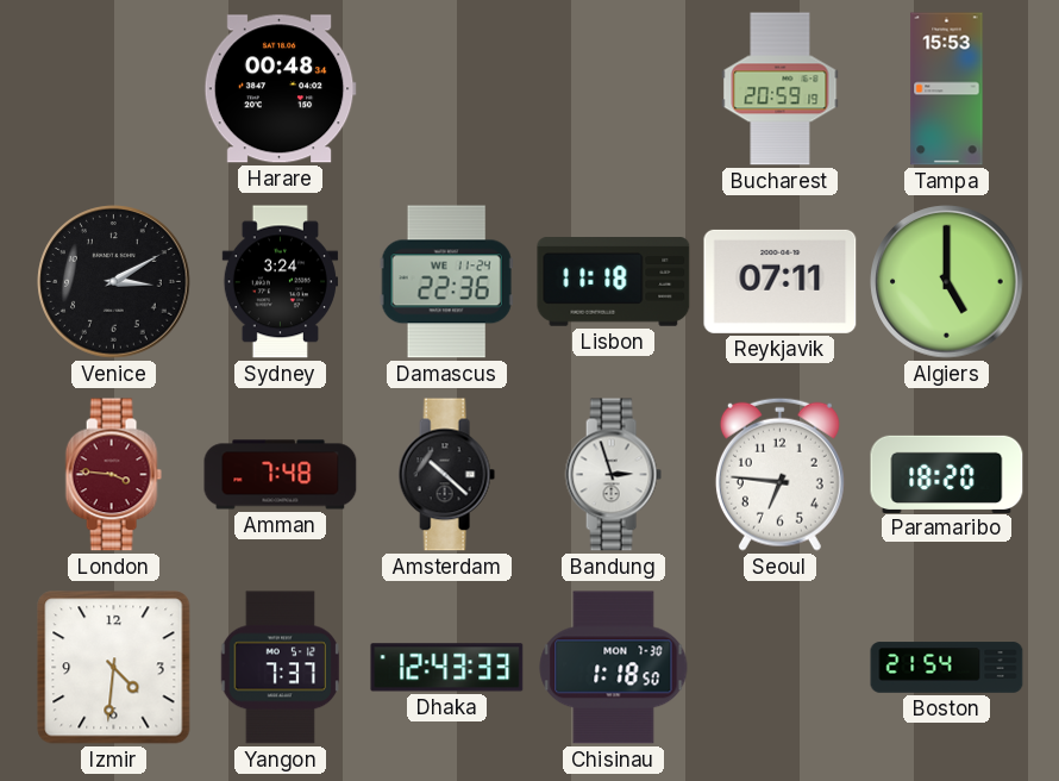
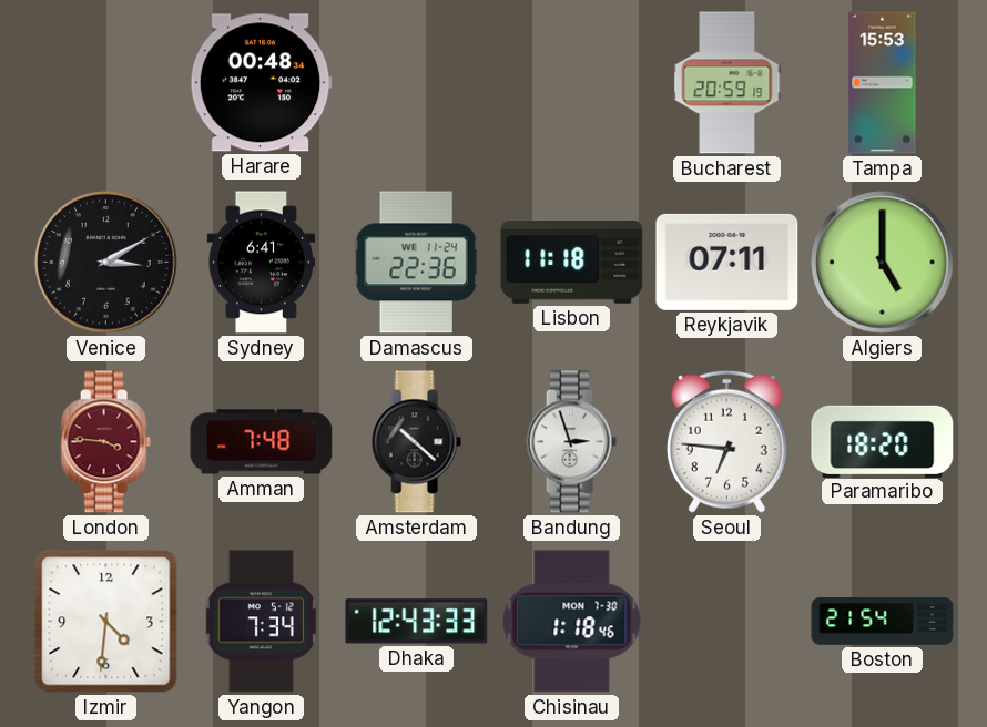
Sydney: 3:24 -> 6:41 (261, 263)
Yangon: 7:37 -> 7:34 (261, 622)
Chisinau: 1:18:50 -> 1:18:46 (572, 622)
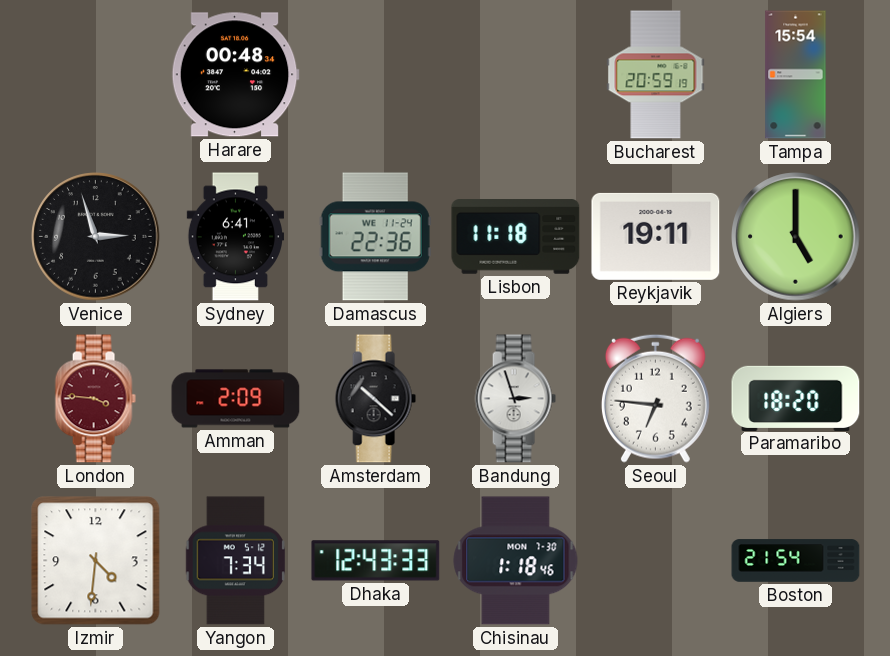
Tampa: 15:53 -> 15:54 (796, 75)
Venice: 3:10 -> 2:57 (96, 237)
Reykjavik: 07:11 -> 19:11 (656, 236)
Amman: 7:48 -> 2:09 (236, 399)
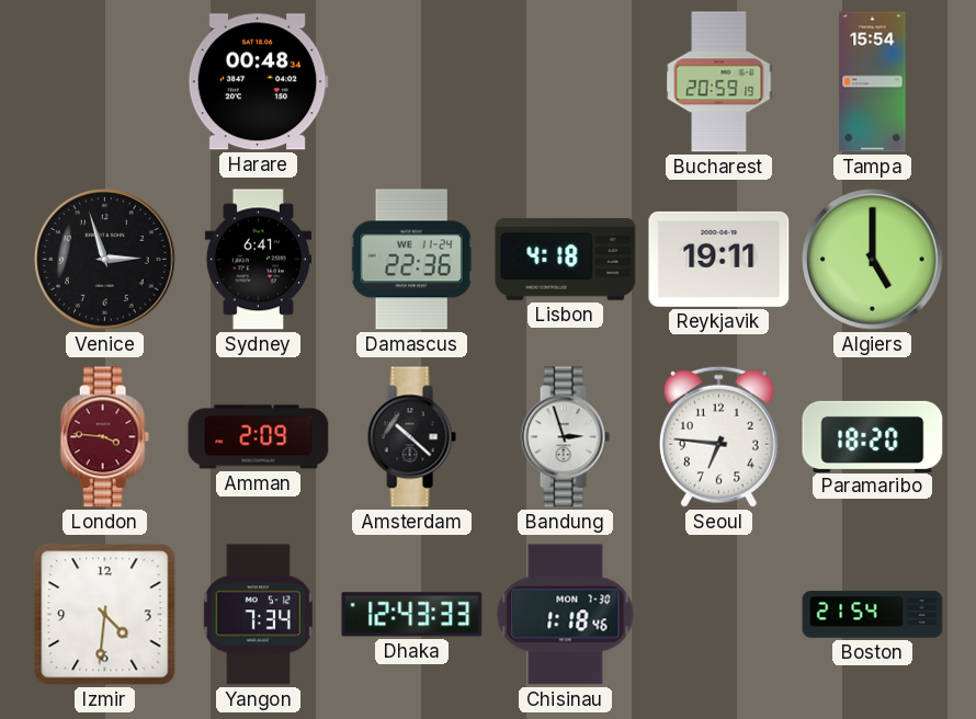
Lisbon: 11:18 -> 4:18 (566, 260)
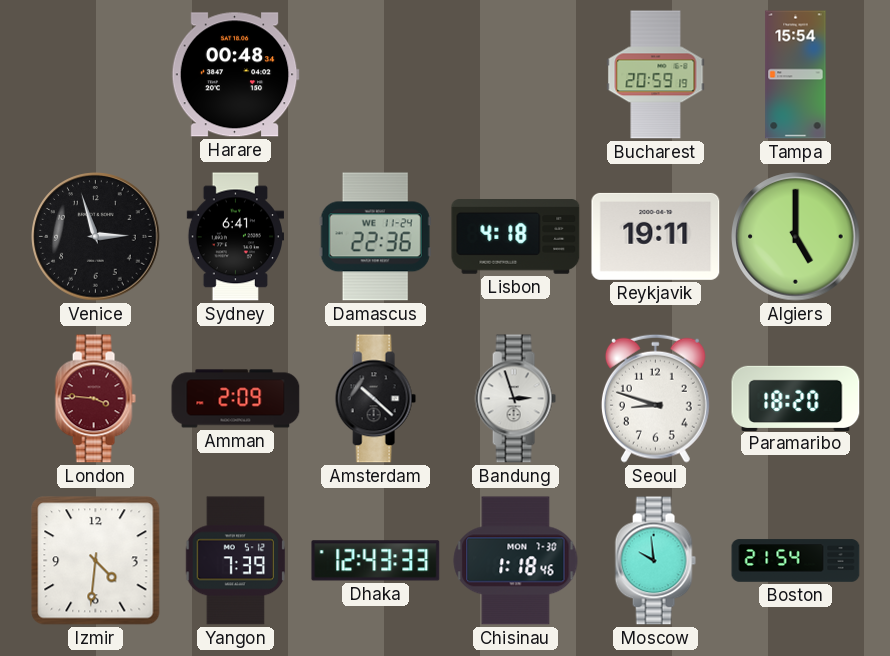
Seoul: 6:46 -> 8:48 (655, 398)
Yangon: 7:34 -> 7:39 (235, 561)
Moscow: none -> 9:59 (655, 561)
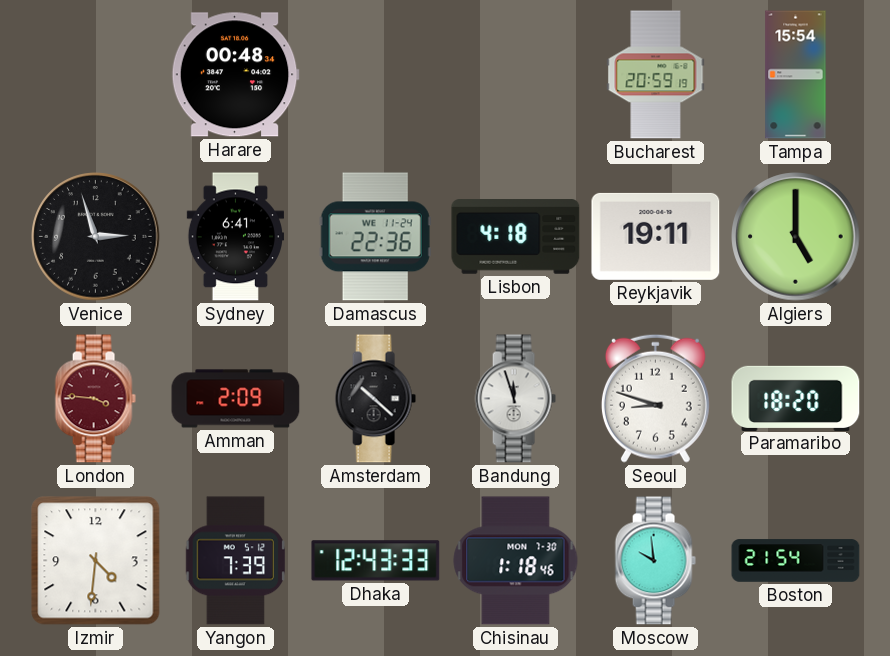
Bandung: 2:57 -> 11:57 (515, 399)
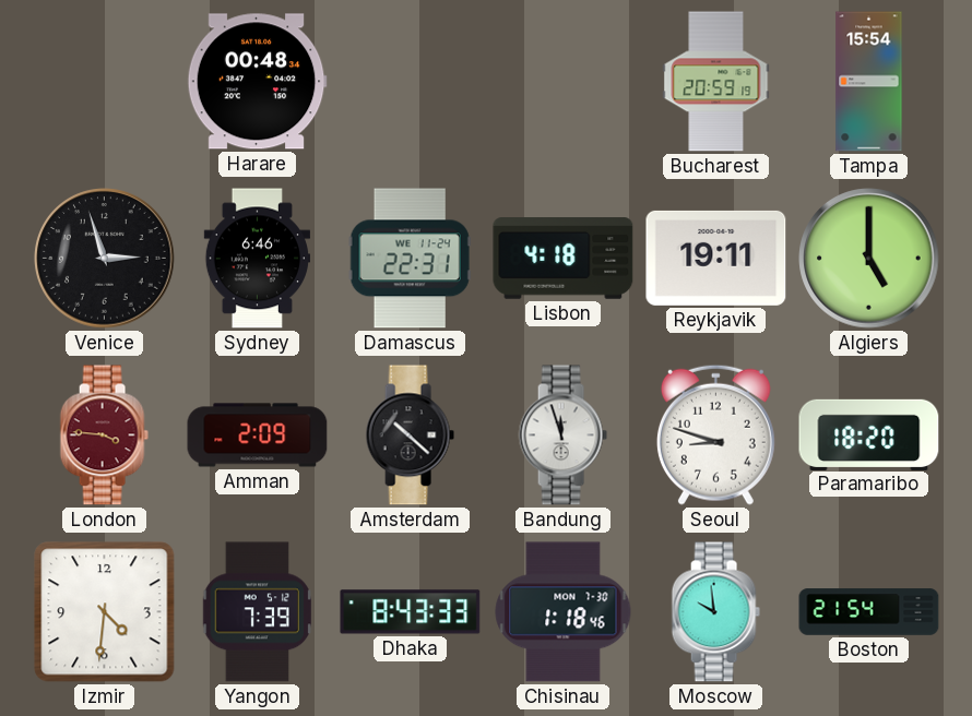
Sydney: 6:41 -> 6:46 (257, 259)
Damascus: 22:36 -> 22:31 (410, 259)
Dhaka: 12:43 -> 8:43 (411, 612)
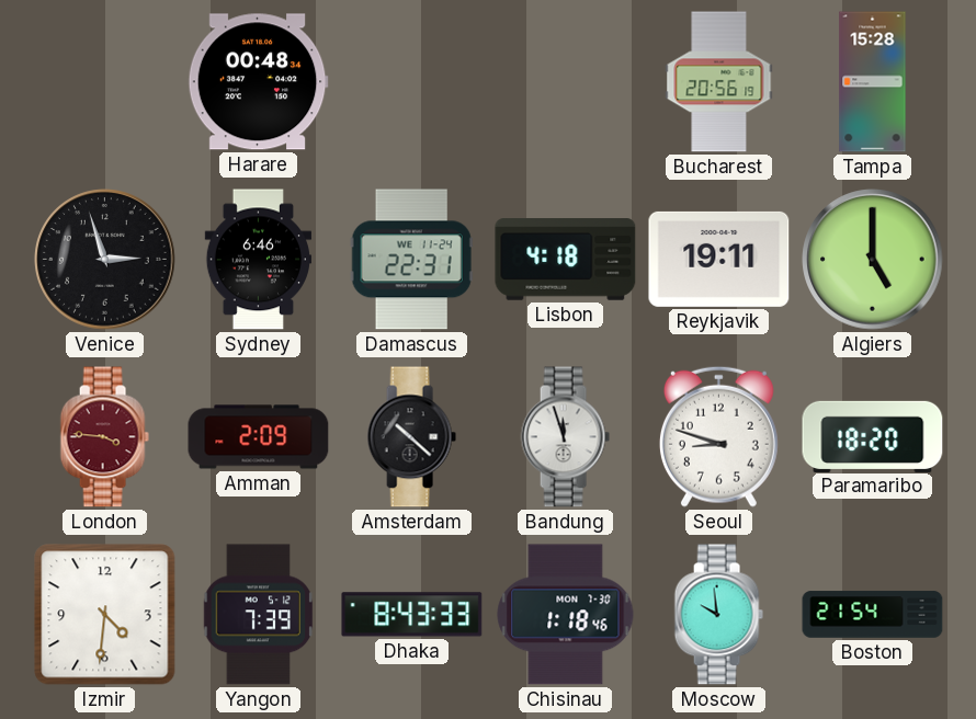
Bucharest: 20:59 -> 20:56 (719, 82)
Tampa: 15:54 -> 15:28 (873, 82)
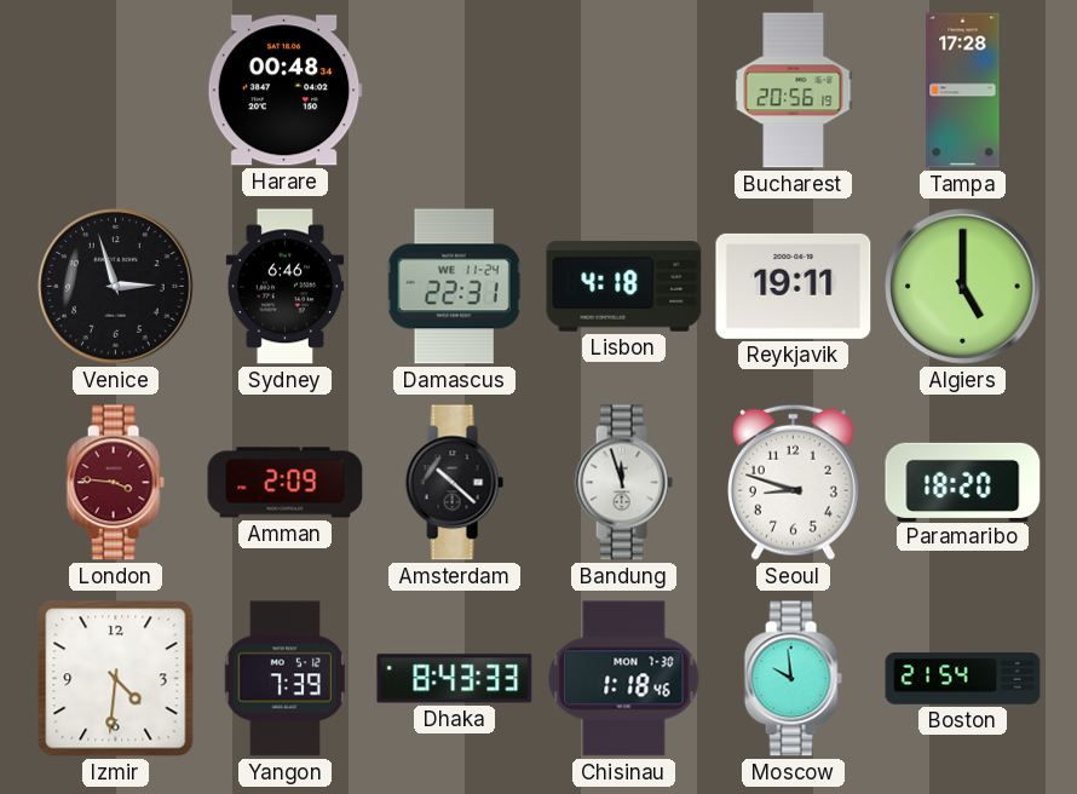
Tampa: 15:28 -> 17:28 (963, 91)
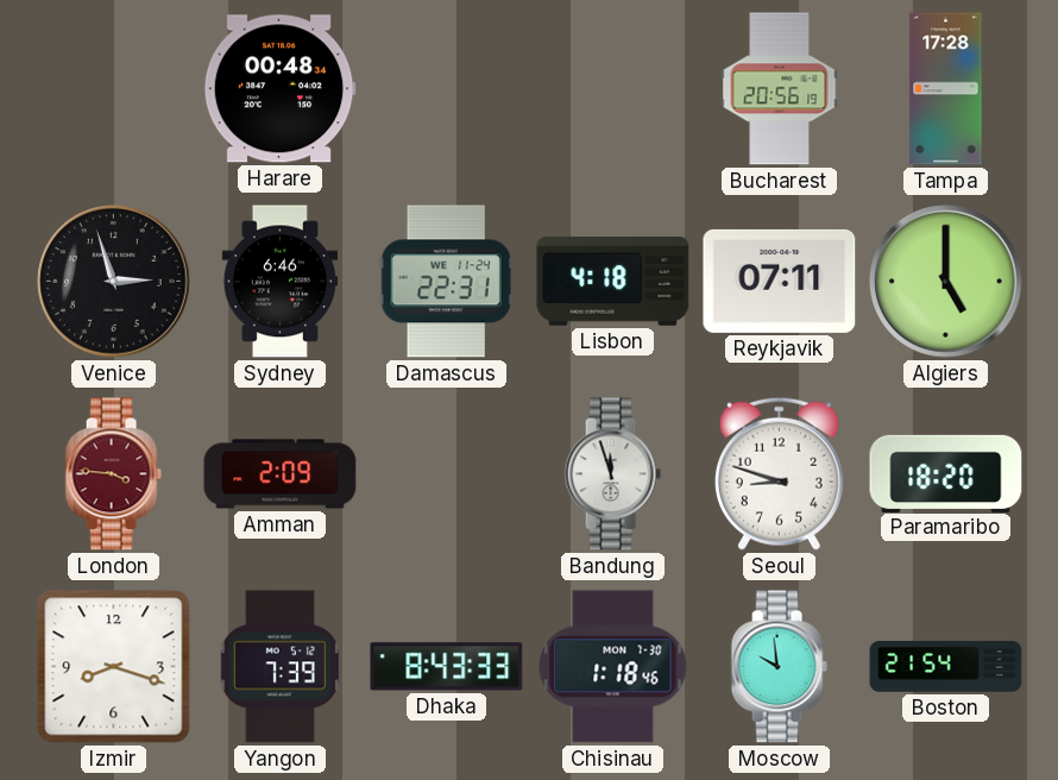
Reykjavik: 19:11 -> 07:11 (780, 281)
Amsterdam: 10:22 -> none (454, 483)
Izmir: 4:31 -> 8:18 (114, 667)
